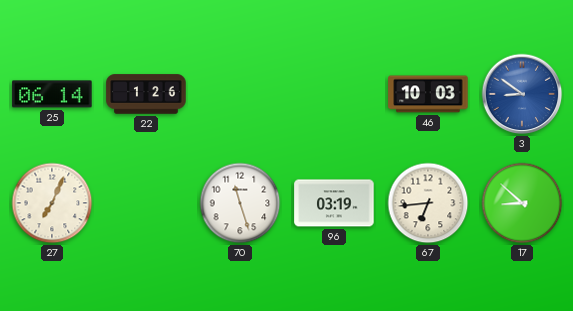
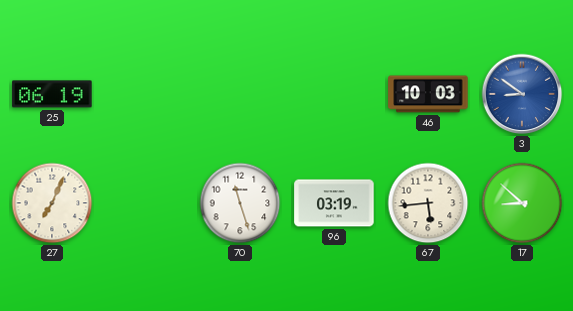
25: 06:14 -> 06:19 (52, 94)
22: 1:26 -> none (146, 94)
67: 6:44 -> 5:44 (428, 203)
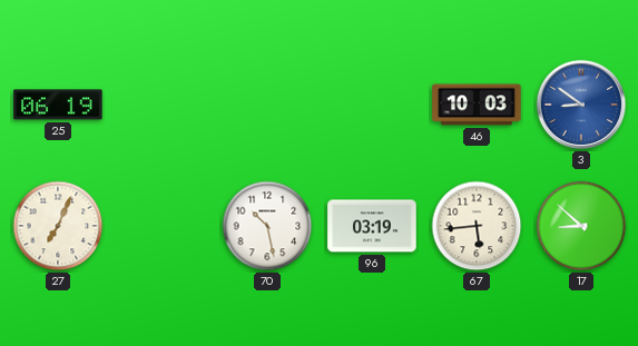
70: 11:27 -> 10:28 (267, 226)
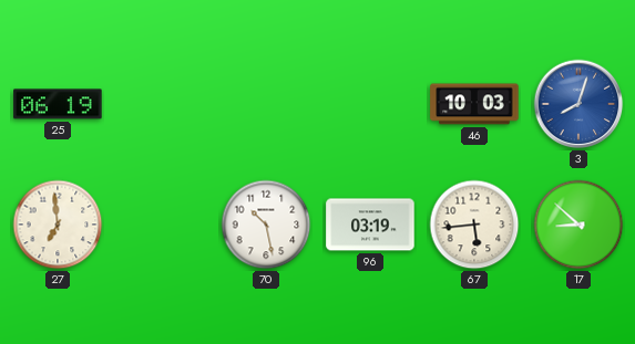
3: 8:51 -> 8:03 (578, 104)
27: 7:04 -> 6:59 (58, 225)
